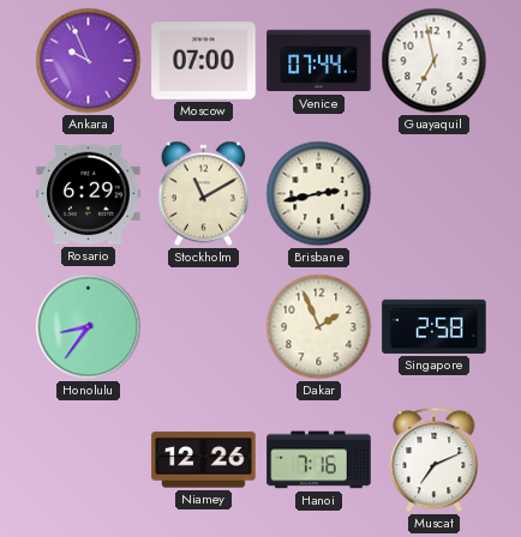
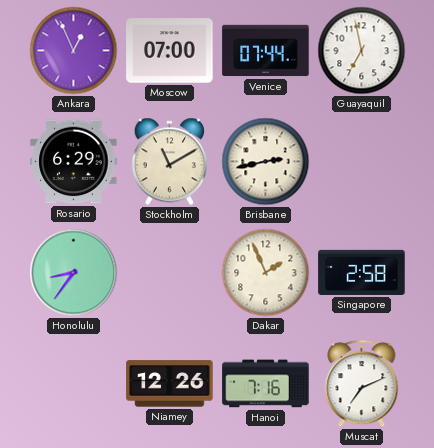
Ankara: 9:56 -> 12:56 (74, 51)
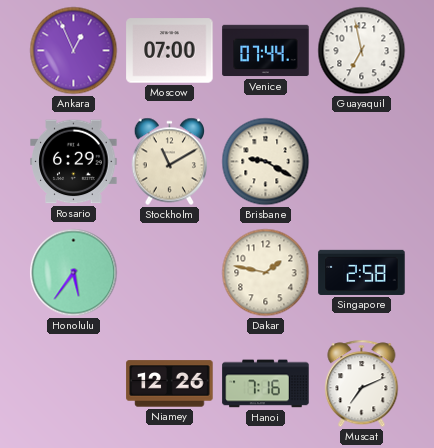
Brisbane: 2:43 -> 9:20 (266, 162)
Honolulu: 8:36 -> 5:36 (74, 273)
Dakar: 1:56 -> 1:47 (266, 273)
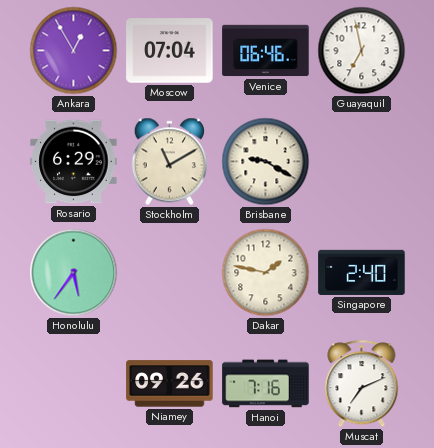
Ankara: 12:56 -> 12:55 (74, 51)
Moscow: 07:00 -> 07:04 (170, 51)
Venice: 07:44 -> 06:46 (266, 51)
Singapore: 2:58 -> 2:40 (362, 272)
Niamey: 12:26 -> 09:26 (170, 384)
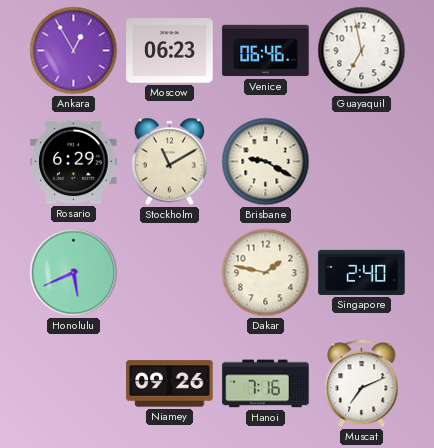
Moscow: 07:04 -> 06:23 (170, 51)
Honolulu: 5:36 -> 5:41 (74, 273)
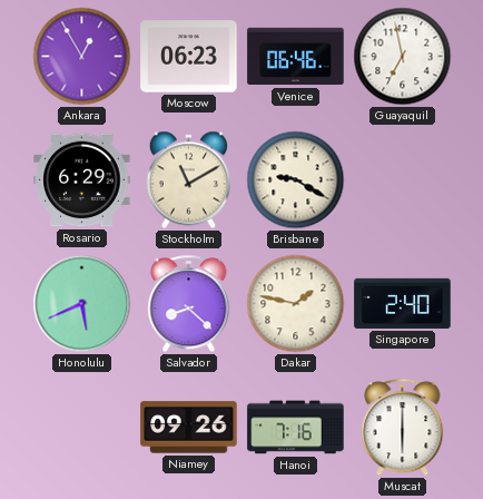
Salvador: none -> 8:22 (189, 304)
Muscat: 7:11 -> 6:00 (403, 428)
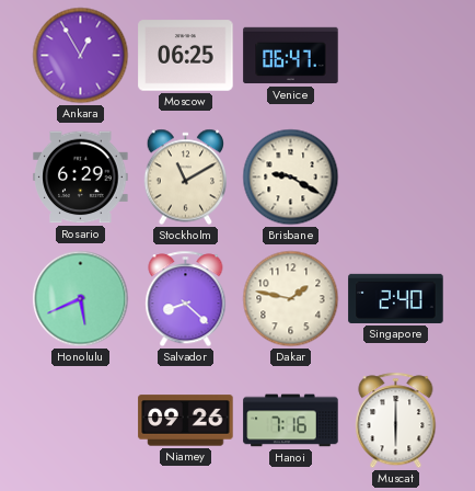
Moscow: 06:23 -> 06:25 (186, 56)
Venice: 06:46 -> 06:47 (291, 56)
Guayaquil: 6:58 -> none (403, 57)
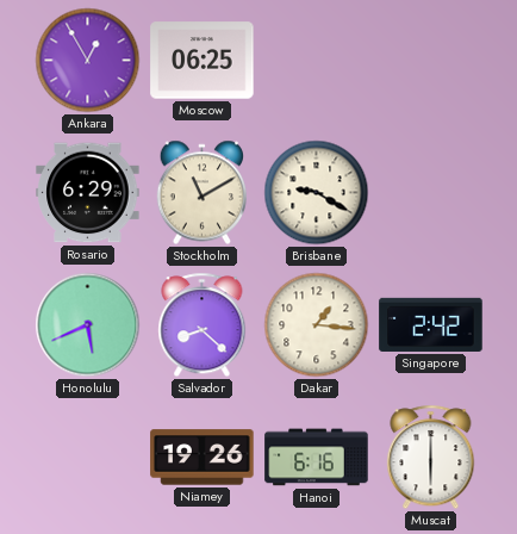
Venice: 06:47 -> none (291, 56)
Dakar: 1:47 -> 1:16 (317, 325)
Singapore: 2:40 -> 2:42 (431, 324)
Niamey: 09:26 -> 19:26 (203, 458)
Hanoi: 7:16 -> 6:16 (317, 458)
